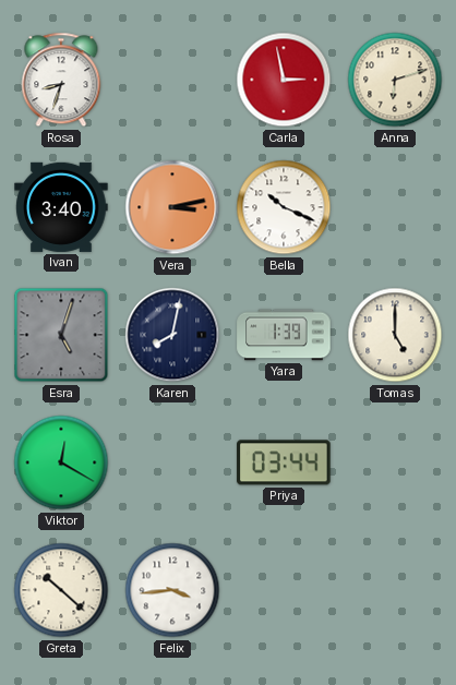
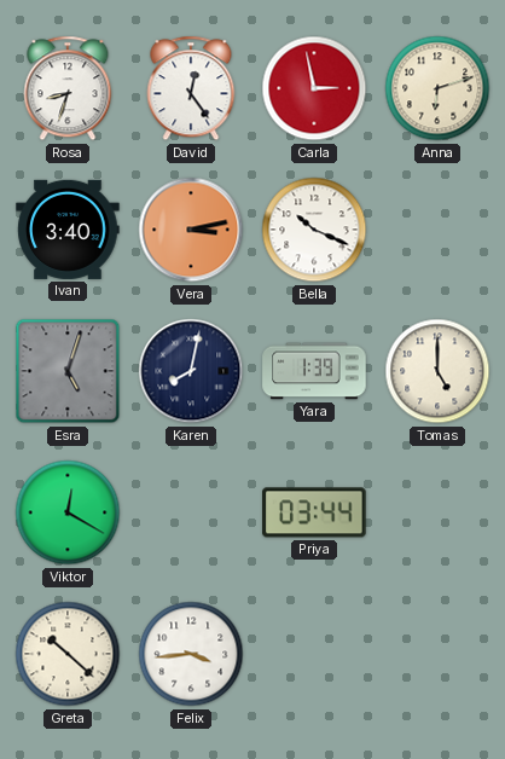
David: none -> 12:24 (191, 88)
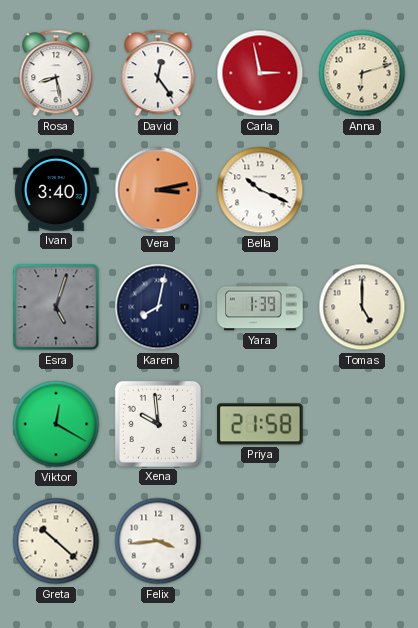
Rosa: 8:33 -> 8:28 (56, 73)
Xena: none -> 9:59 (158, 424)
Priya: 03:44 -> 21:58 (260, 424)
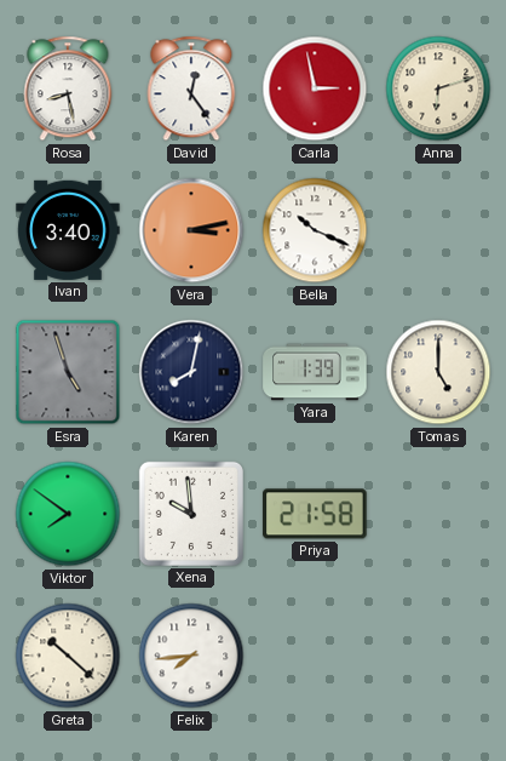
Esra: 5:03 -> 4:57 (68, 372)
Viktor: 12:20 -> 7:51 (68, 514)
Felix: 3:44 -> 7:44 (191, 656)
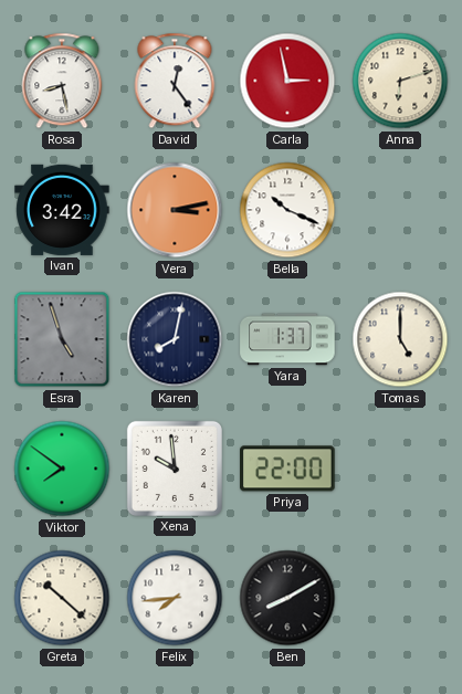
Ivan: 3:40 -> 3:42 (62, 210)
Yara: 1:39 -> 1:37 (287, 339)
Priya: 21:58 -> 22:00 (287, 469)
Ben: none -> 8:10 (287, 598)
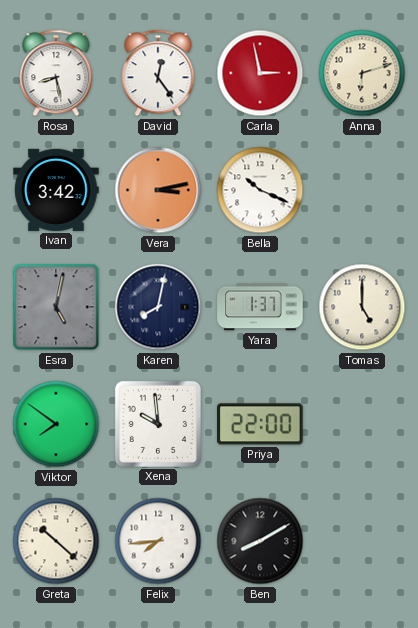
Esra: 4:57 -> 5:02 (56, 307)
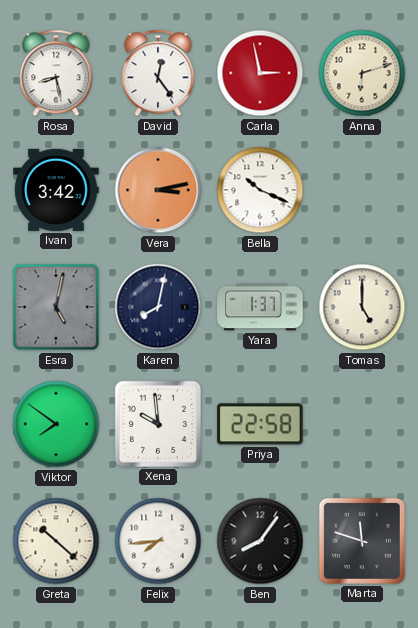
Priya: 22:00 -> 22:58 (260, 424)
Ben: 8:10 -> 8:06 (260, 541)
Marta: none -> 11:48 (362, 541)
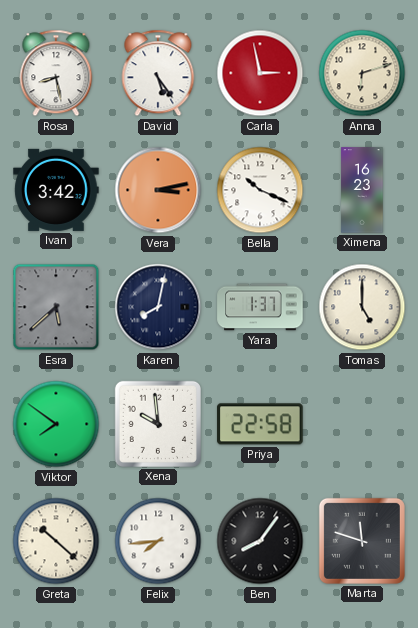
David: 12:24 -> 5:24 (158, 73)
Ximena: none -> 16:23 (362, 190)
Esra: 5:02 -> 5:38 (56, 307)
